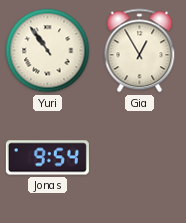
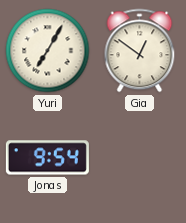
Yuri: 10:54 -> 7:05 (48, 51)
Gia: 12:55 -> 12:51 (140, 51)
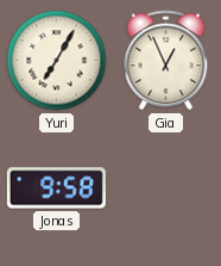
Gia: 12:51 -> 12:56 (166, 61)
Jonas: 9:54 -> 9:58 (56, 188)
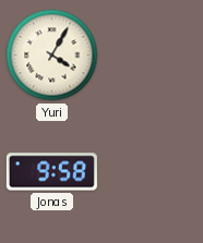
Yuri: 7:05 -> 4:05 (52, 56)
Gia: 12:56 -> none (166, 61)
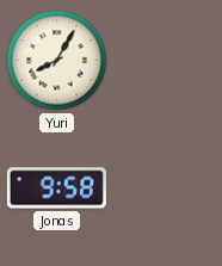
Yuri: 4:05 -> 8:05 (57, 61)
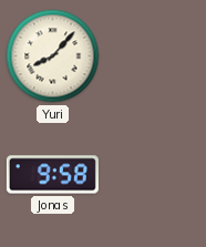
Yuri: 8:05 -> 8:07 (53, 56)
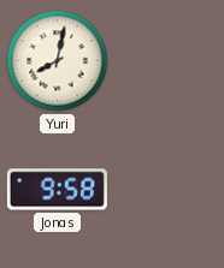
Yuri: 8:07 -> 8:02 (58, 61)
